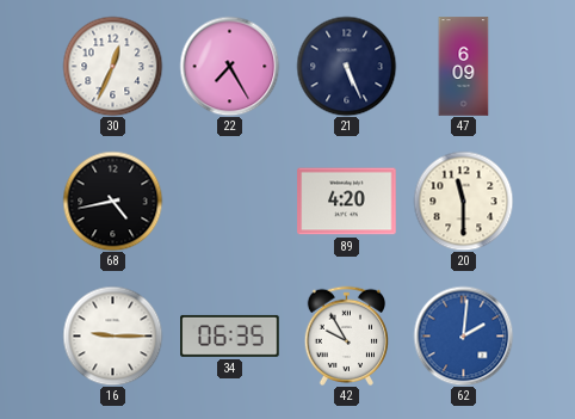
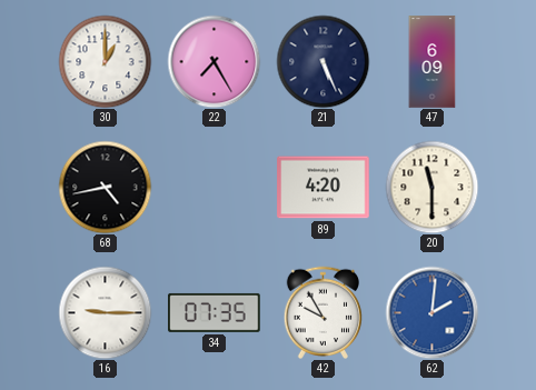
30: 12:34 -> 1:00 (105, 61)
34: 06:35 -> 07:35 (215, 312)
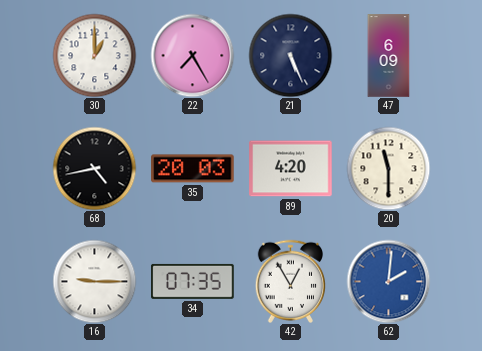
35: none -> 20:03 (193, 169)
42: 9:55 -> 12:55 (290, 281)
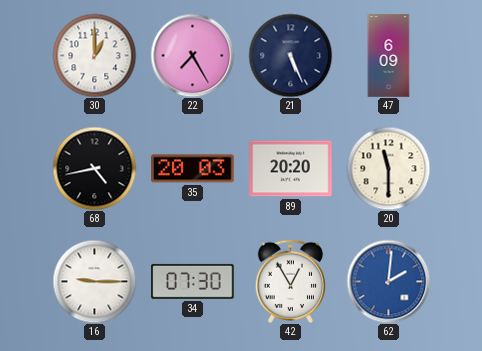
89: 4:20 -> 20:20 (291, 169)
34: 07:35 -> 07:30 (193, 281)
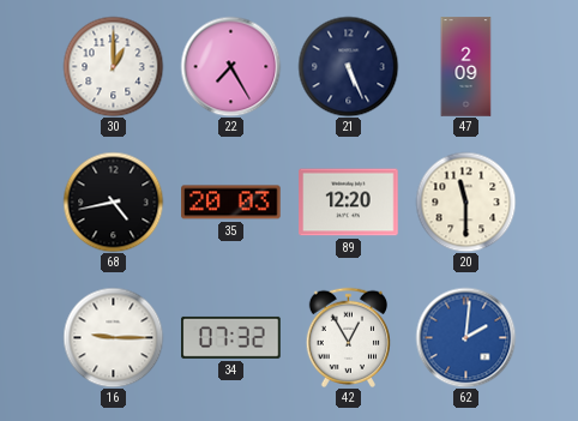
47: 6:09 -> 2:09 (466, 67)
89: 20:20 -> 12:20 (349, 203)
34: 07:30 -> 07:32 (231, 337)
